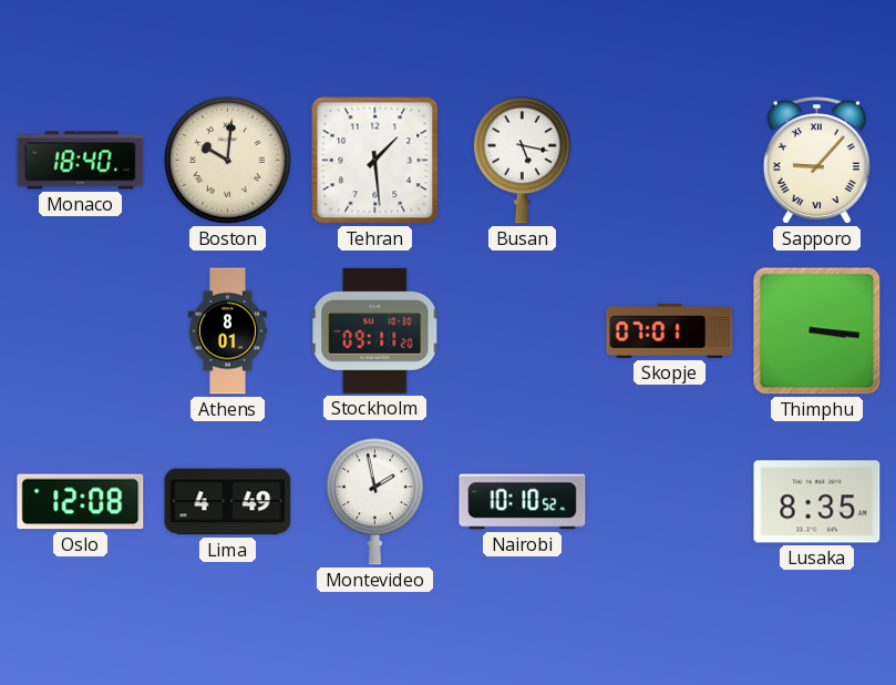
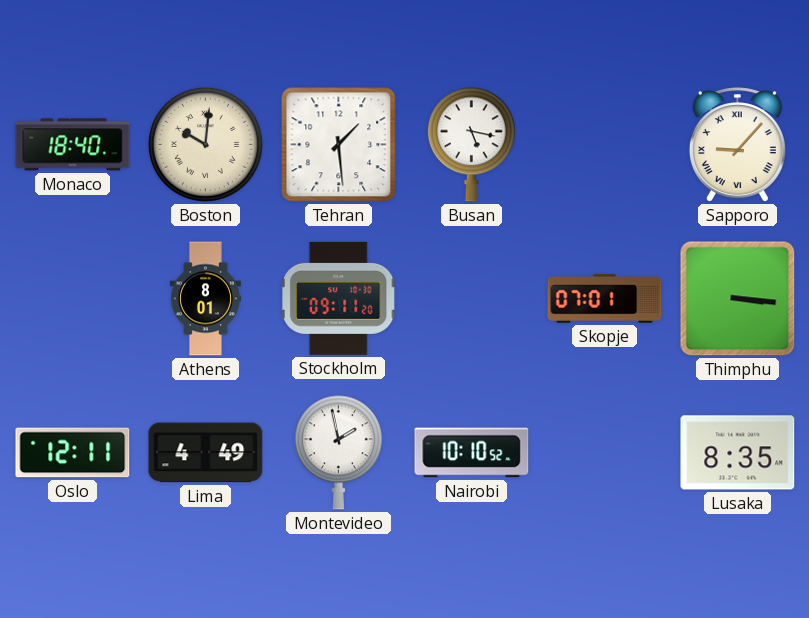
Oslo: 12:08 -> 12:11 (73, 453)
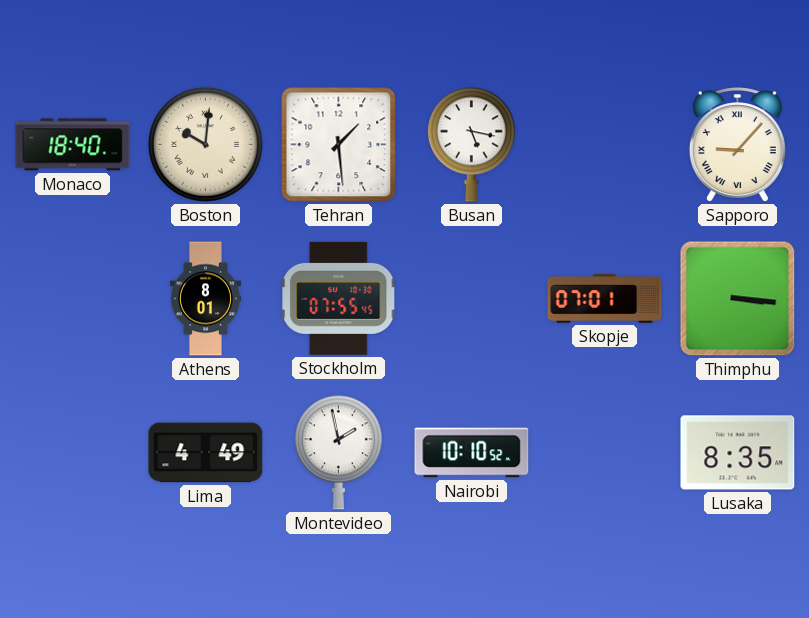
Stockholm: 09:11 -> 07:55 (339, 298)
Oslo: 12:11 -> none (73, 453)
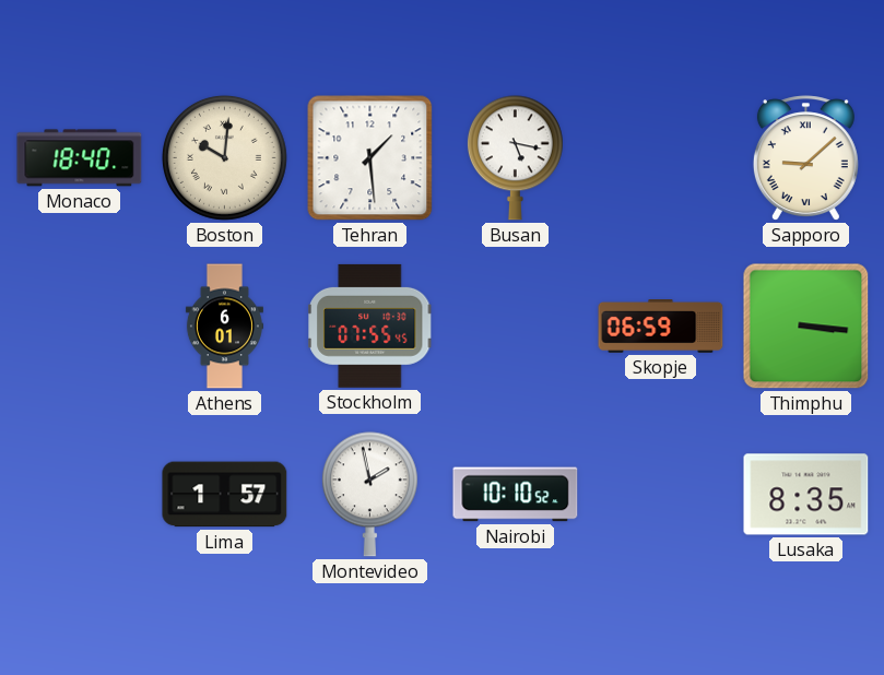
Sapporo: 9:07 -> 9:08 (805, 158)
Athens: 8:01 -> 6:01 (224, 327)
Skopje: 07:01 -> 06:59 (661, 327)
Lima: 4:49 -> 1:57 (225, 495)
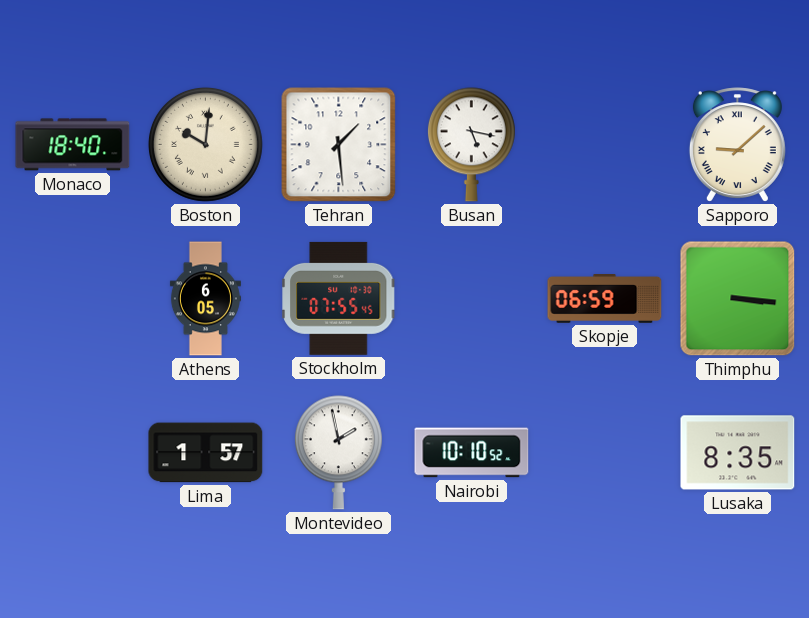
Athens: 6:01 -> 6:05 (205, 299)
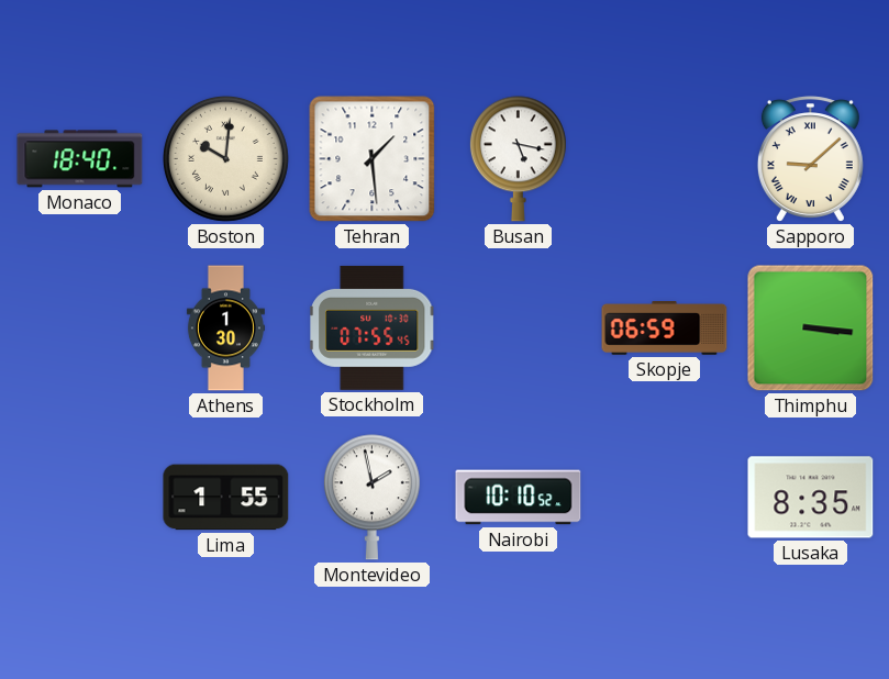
Athens: 6:05 -> 1:30 (225, 329)
Lima: 1:57 -> 1:55 (226, 498)
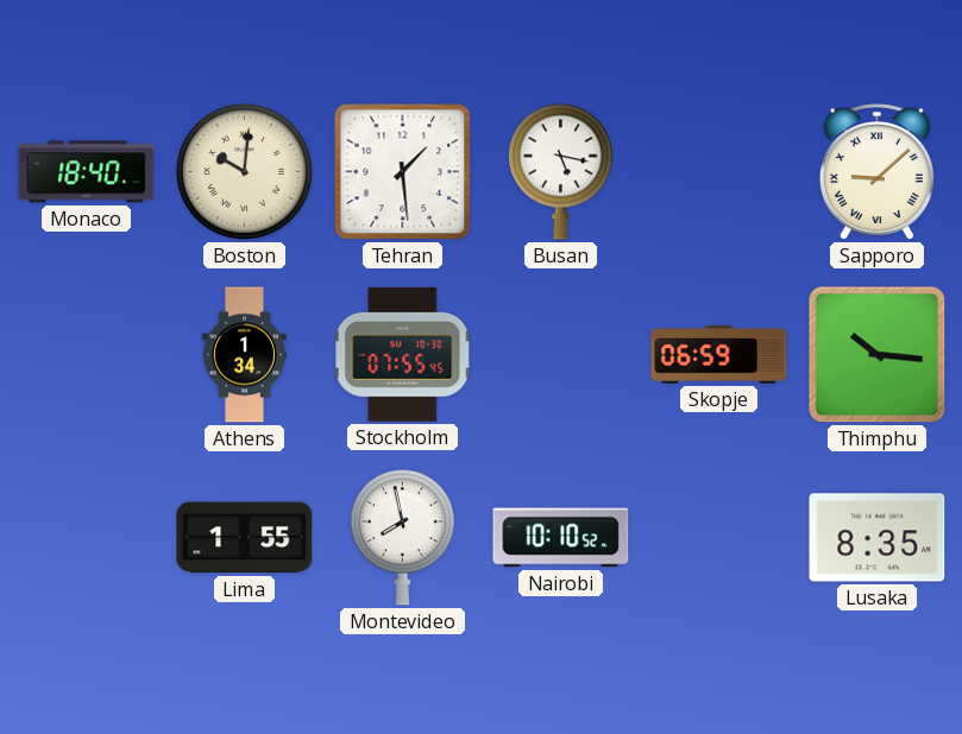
Athens: 1:30 -> 1:34 (244, 355)
Thimphu: 3:16 -> 10:16 (878, 355)
Montevideo: 1:58 -> 7:58 (402, 538)
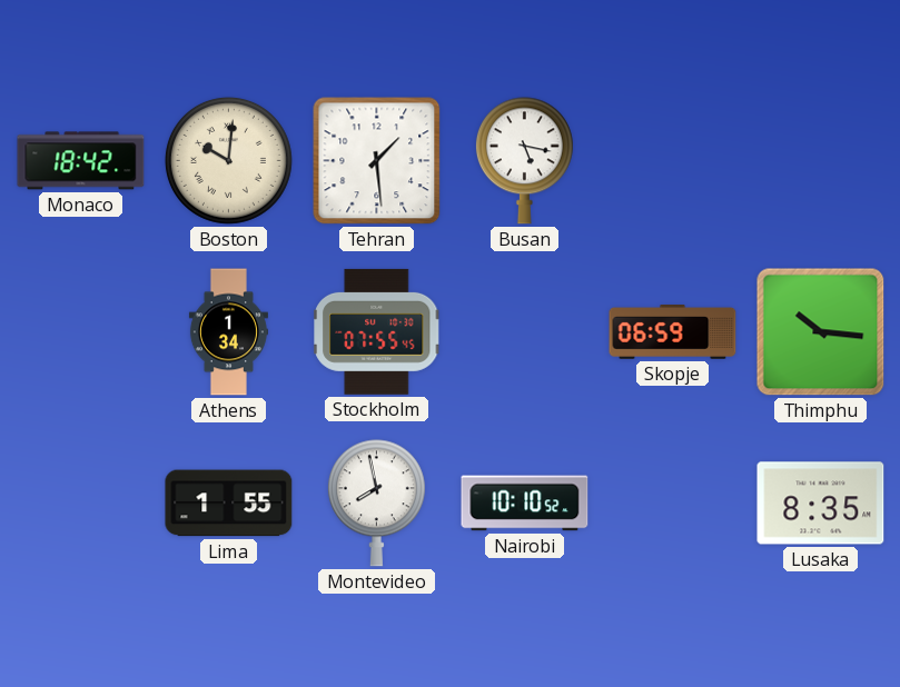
Monaco: 18:40 -> 18:42 (81, 161)
Sapporo: 9:08 -> none (876, 172)
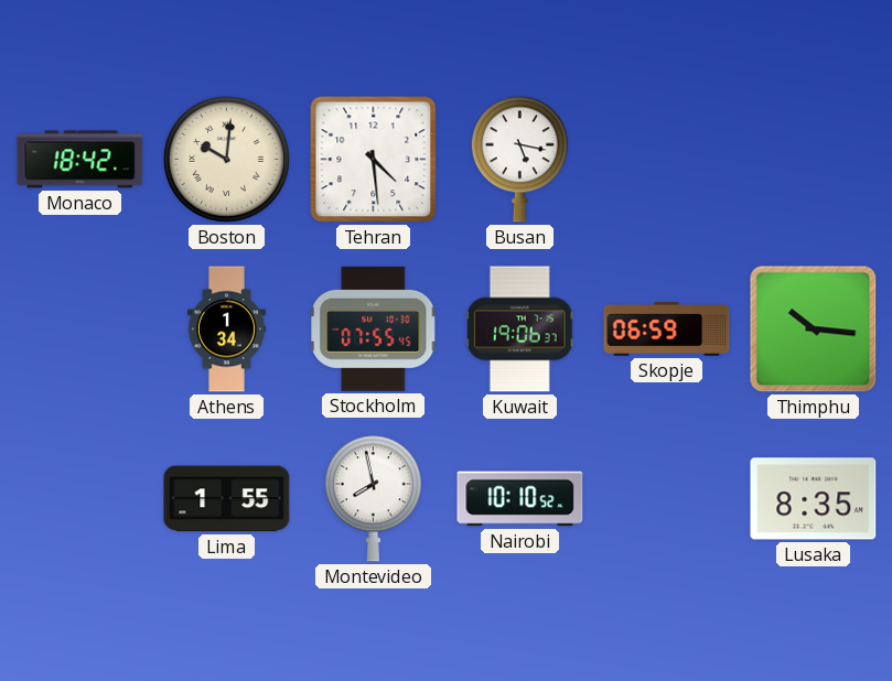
Tehran: 1:29 -> 4:29 (374, 160)
Kuwait: none -> 19:06 (520, 329)
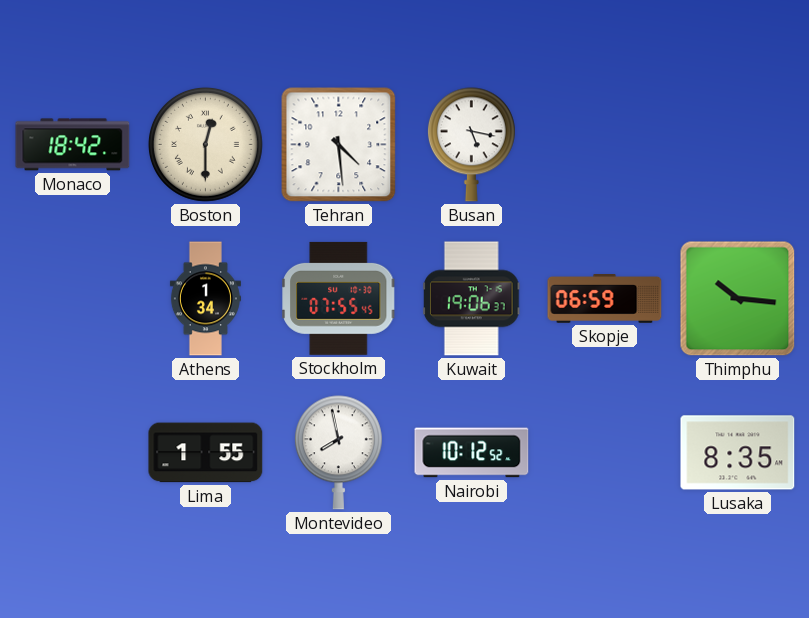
Boston: 10:01 -> 12:30 (205, 144)
Nairobi: 10:10 -> 10:12 (472, 453)
